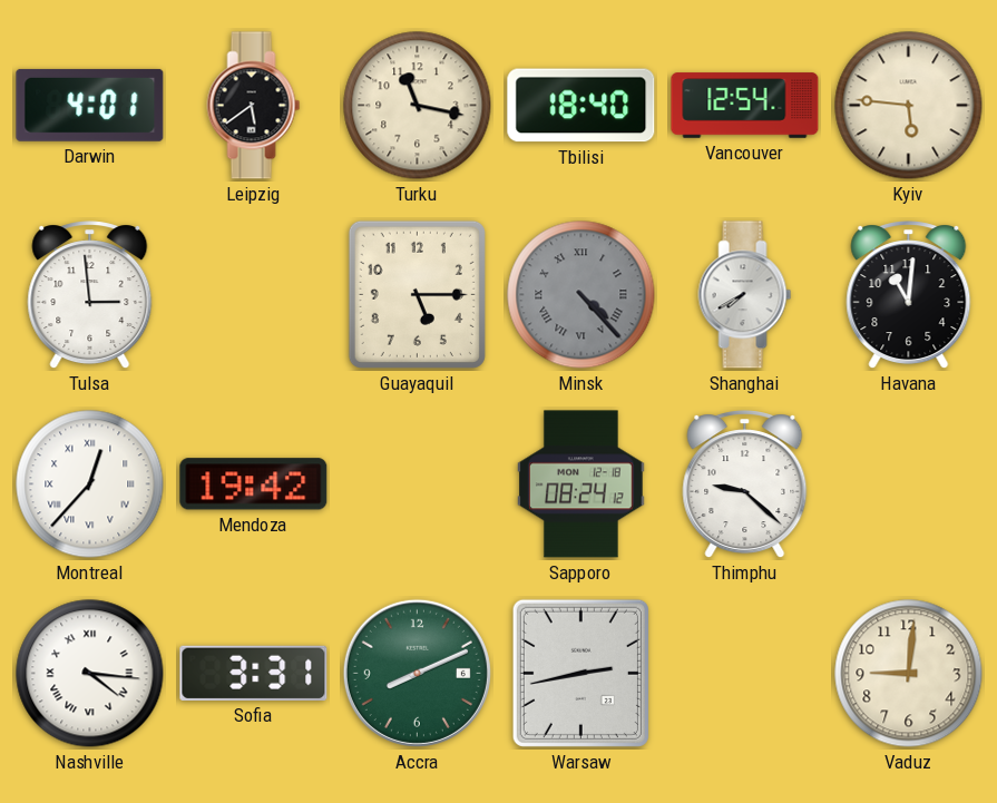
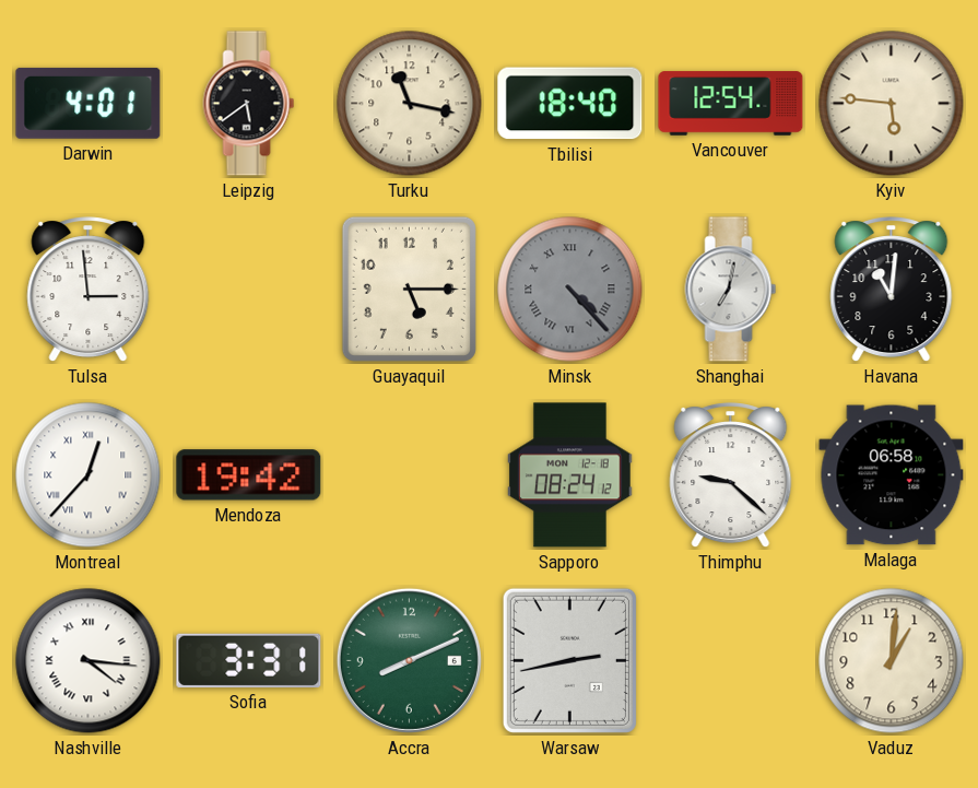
Shanghai: 7:40 -> 7:02 (731, 290)
Malaga: none -> 06:58 (892, 475)
Vaduz: 9:01 -> 1:01 (892, 661)
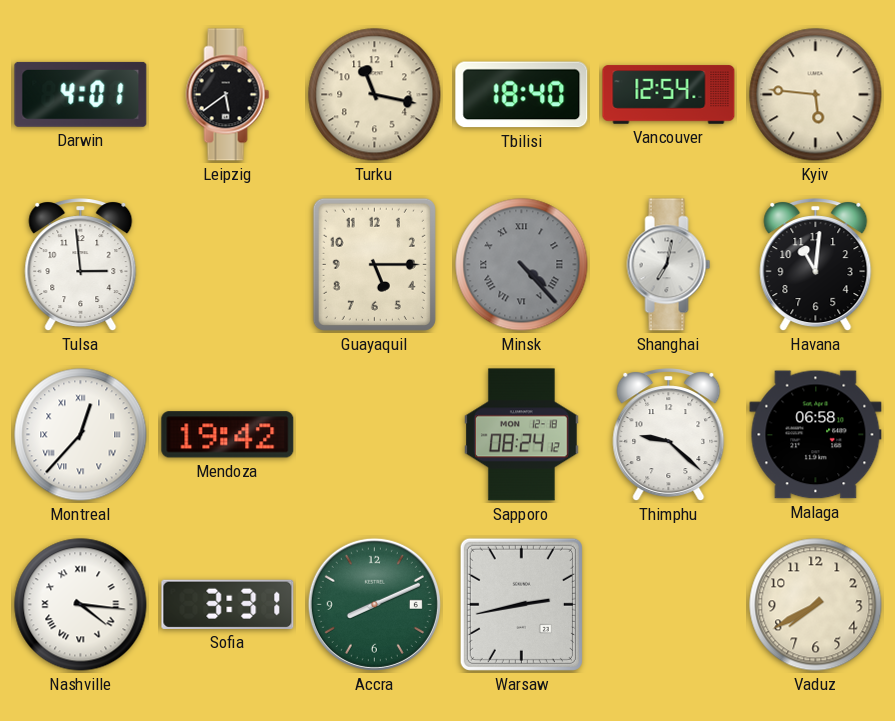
Vaduz: 1:01 -> 7:40 (816, 605)
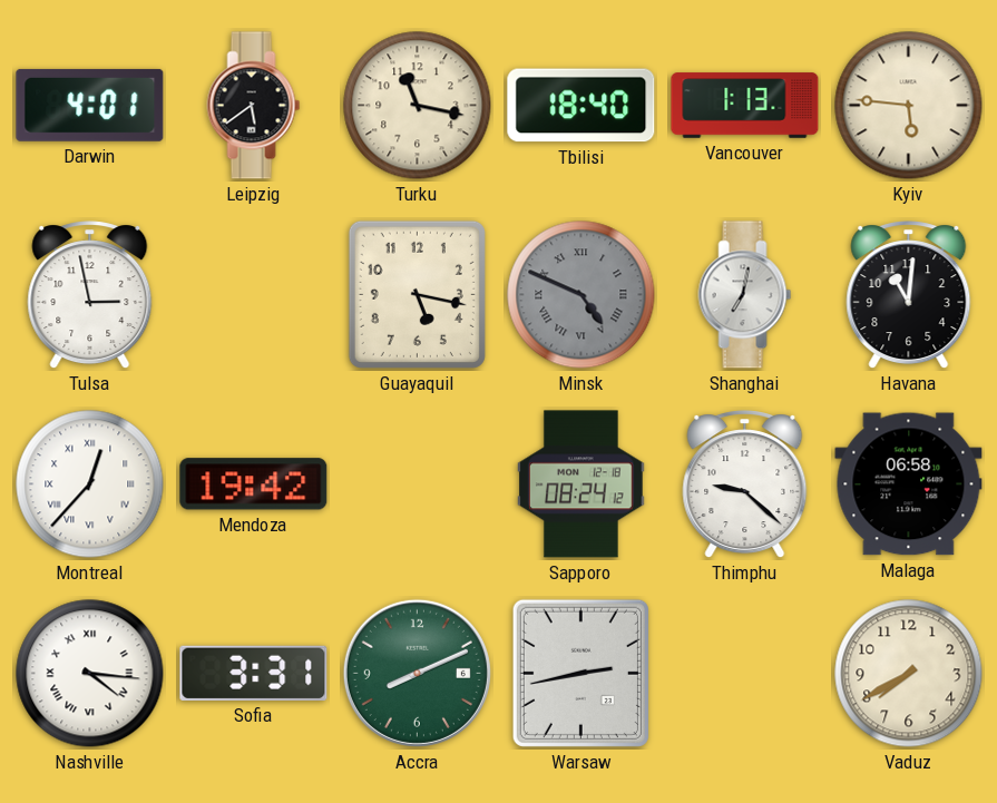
Vancouver: 12:54 -> 1:13 (745, 106)
Tulsa: 2:59 -> 2:58 (90, 295)
Guayaquil: 5:15 -> 5:17 (417, 294)
Minsk: 4:23 -> 4:49 (581, 295)
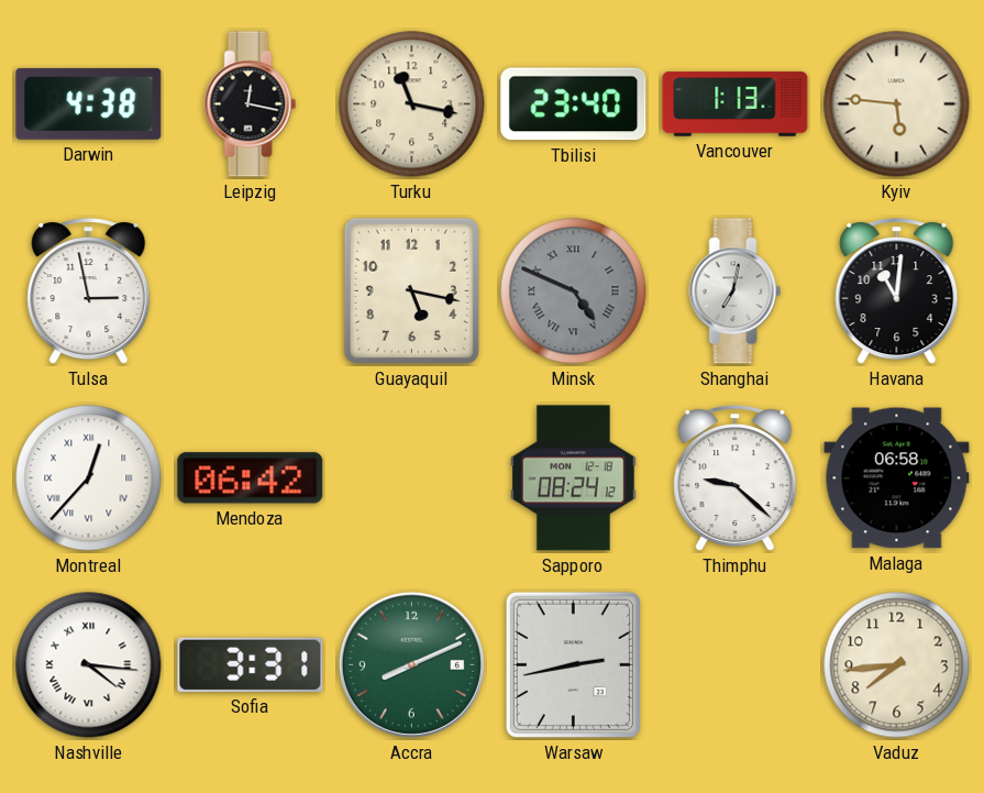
Darwin: 4:01 -> 4:38 (89, 103)
Leipzig: 5:39 -> 12:17 (251, 104)
Tbilisi: 18:40 -> 23:40 (574, 104)
Mendoza: 19:42 -> 06:42 (251, 478)
Vaduz: 7:40 -> 7:44 (897, 665)
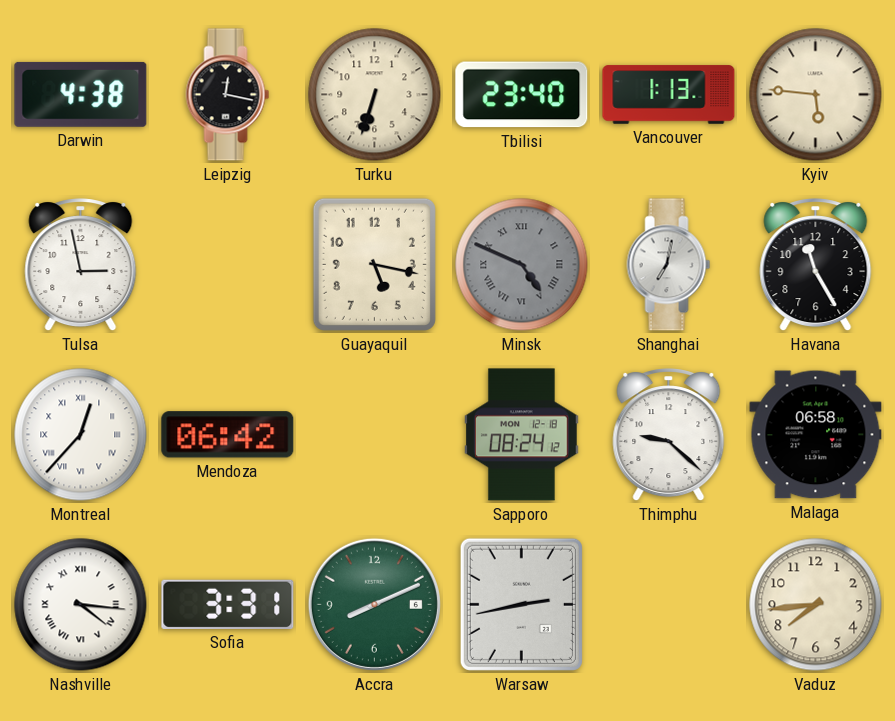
Turku: 11:17 -> 6:33 (375, 95)
Havana: 11:01 -> 11:25 (816, 265)
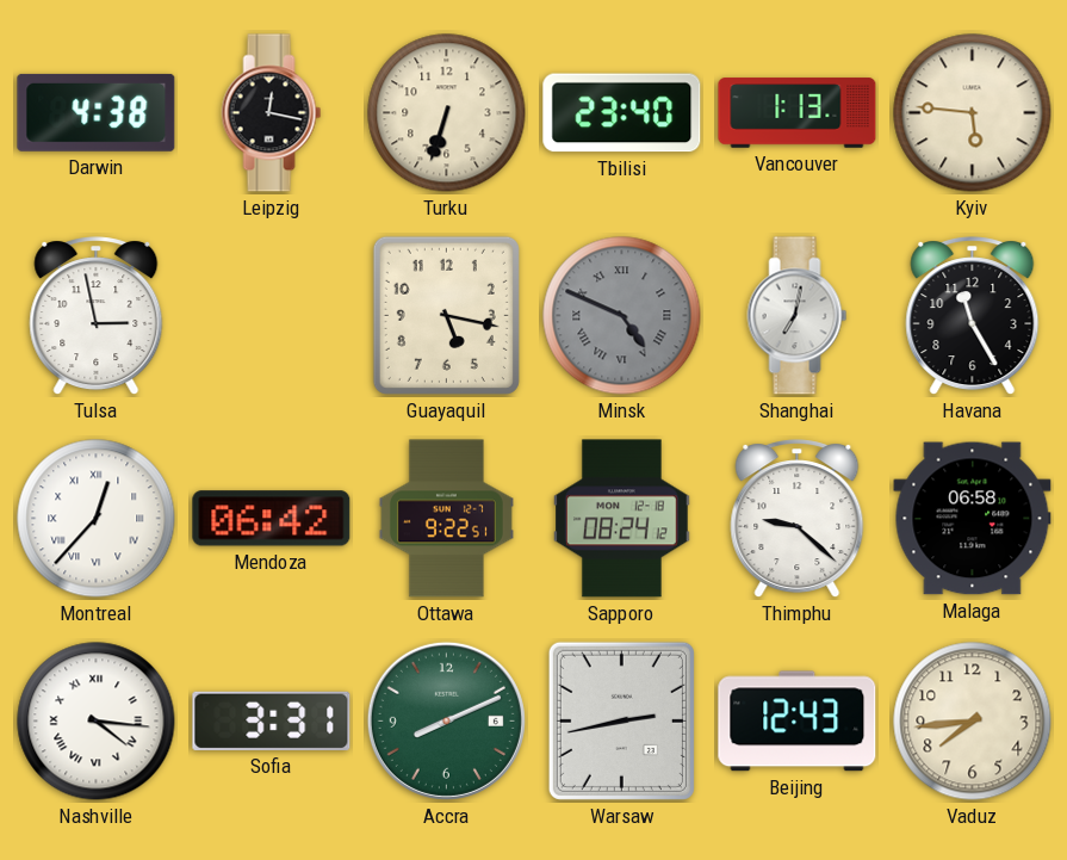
Ottawa: none -> 9:22 (446, 519)
Beijing: none -> 12:43 (798, 722)
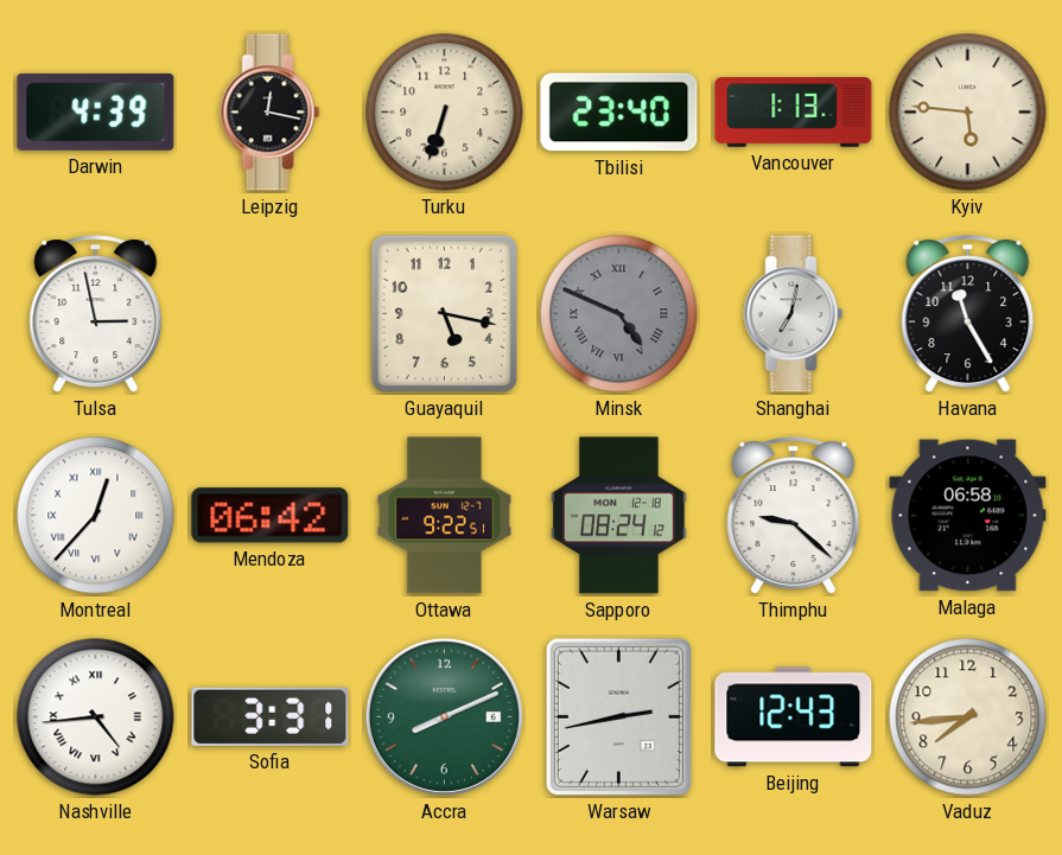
Darwin: 4:38 -> 4:39 (96, 111)
Nashville: 4:16 -> 4:44 (96, 717)
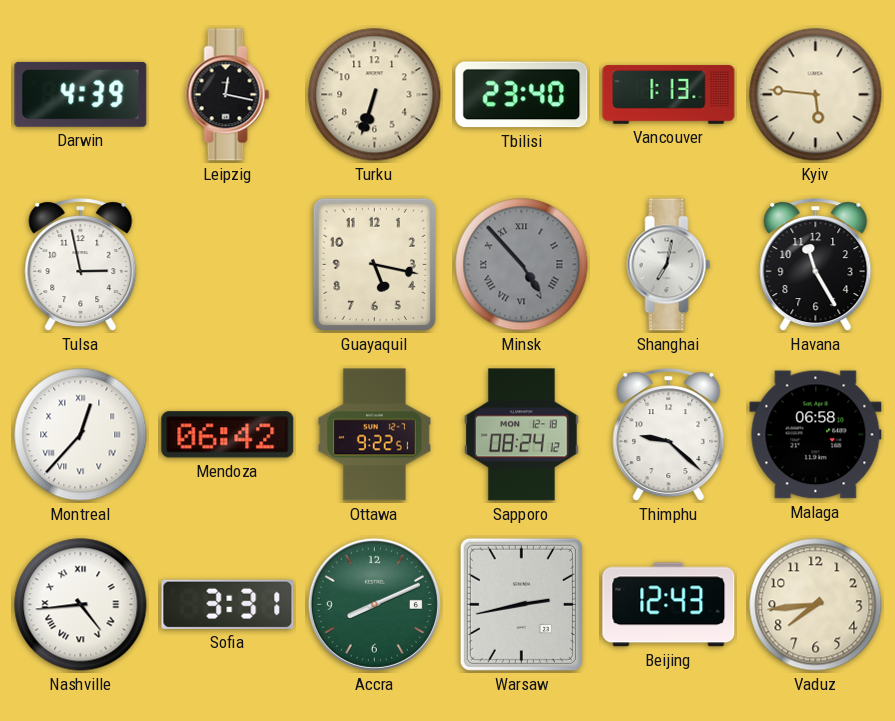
Minsk: 4:49 -> 4:53 (522, 265)
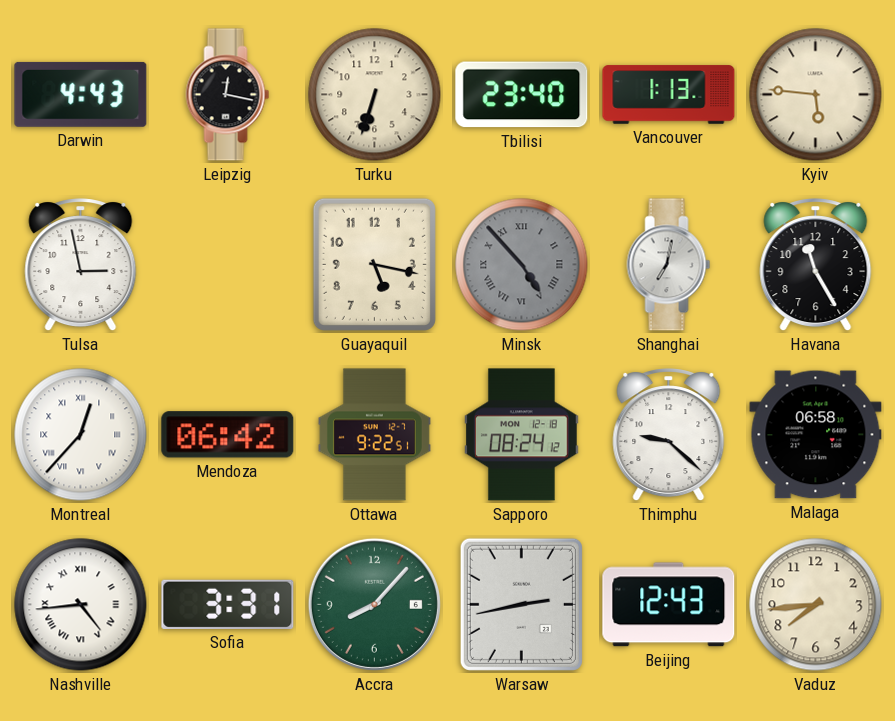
Darwin: 4:39 -> 4:43 (81, 94)
Accra: 8:11 -> 8:07 (374, 604)
